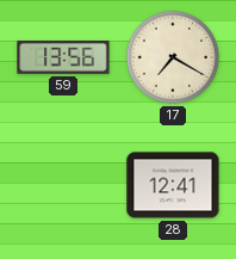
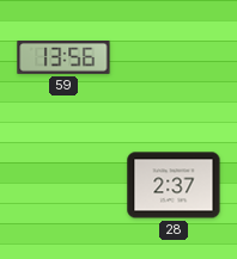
17: 7:20 -> none (173, 57)
28: 12:41 -> 2:37 (174, 185)
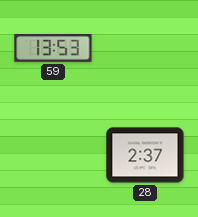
59: 13:56 -> 13:53 (53, 49)
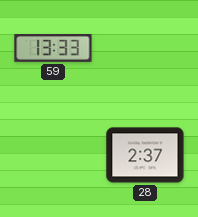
59: 13:53 -> 13:33 (53, 49)
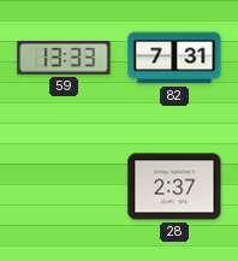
82: none -> 7:31 (174, 58)
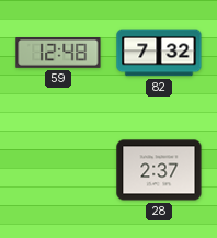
59: 13:33 -> 12:48 (58, 54)
82: 7:31 -> 7:32 (159, 53)
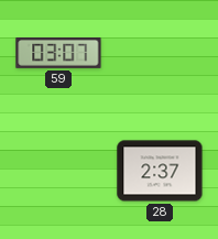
59: 12:48 -> 03:07 (58, 54)
82: 7:32 -> none (159, 53)
